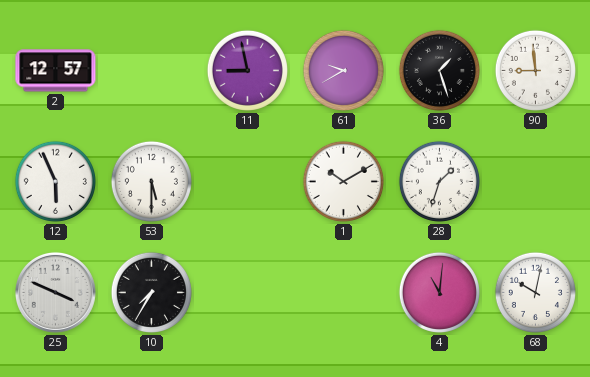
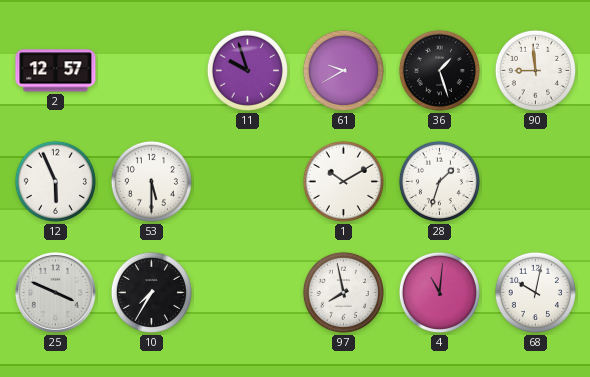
11: 8:58 -> 9:57 (247, 70)
97: none -> 7:58 (343, 292)
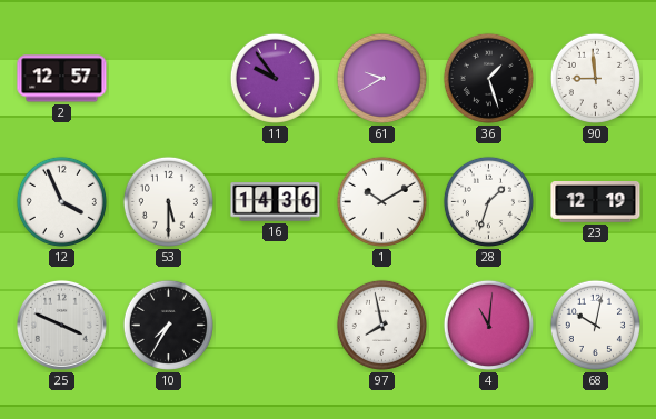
11: 9:57 -> 9:54 (275, 78)
12: 5:56 -> 3:56 (61, 201)
16: none -> 14:36 (276, 202)
23: none -> 12:19 (596, 202)
